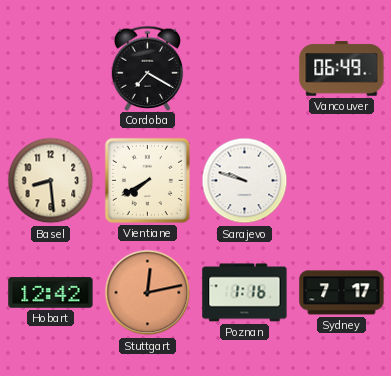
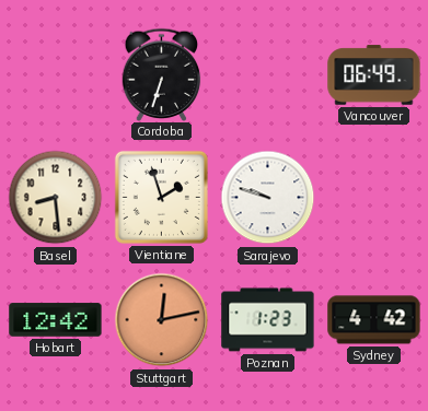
Cordoba: 7:20 -> 6:33 (162, 74)
Vientiane: 7:40 -> 1:57 (161, 197)
Poznan: 1:16 -> 1:23 (268, 320)
Sydney: 7:17 -> 4:42 (374, 320)
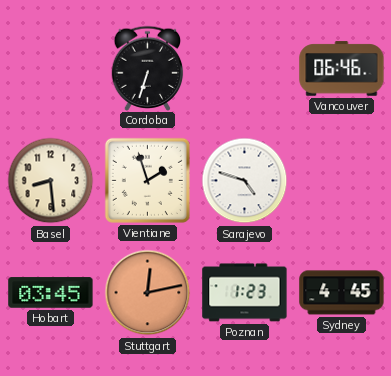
Vancouver: 06:49 -> 06:46 (342, 69)
Sarajevo: 9:48 -> 4:48 (245, 181)
Hobart: 12:42 -> 03:45 (51, 293)
Sydney: 4:42 -> 4:45 (342, 293)
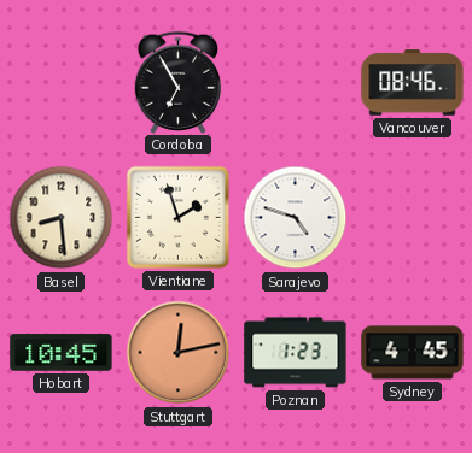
Cordoba: 6:33 -> 6:55 (179, 82)
Vancouver: 06:46 -> 08:46 (413, 83)
Hobart: 03:45 -> 10:45 (62, 353)
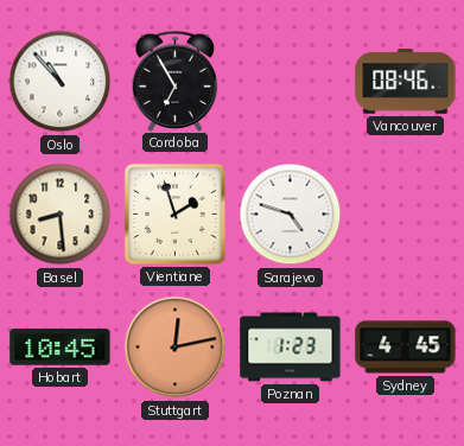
Oslo: none -> 10:53 (61, 82)
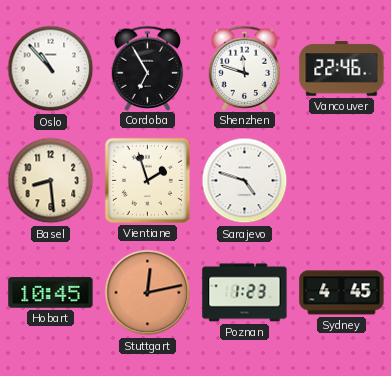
Shenzhen: none -> 11:48 (245, 68)
Vancouver: 08:46 -> 22:46 (342, 69)
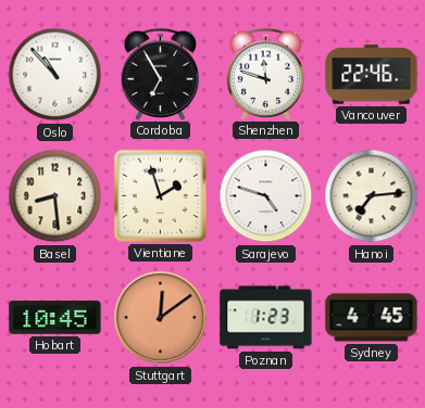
Hanoi: none -> 7:14 (372, 196)
Stuttgart: 12:13 -> 12:09 (161, 318)
